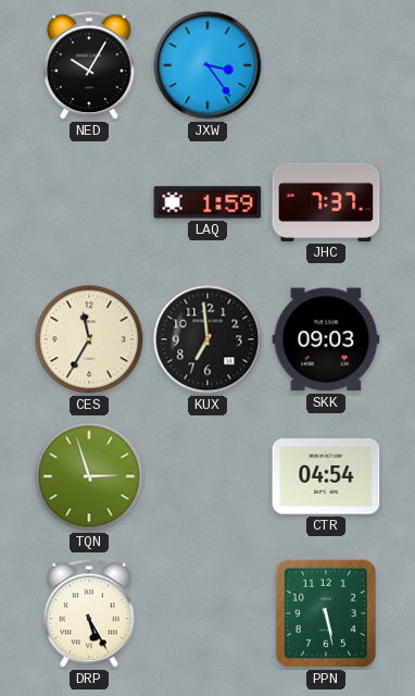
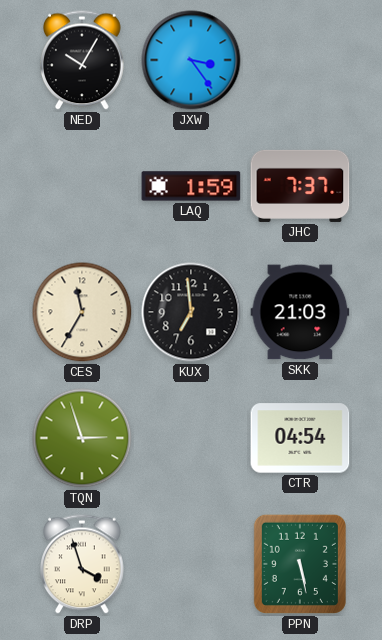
SKK: 09:03 -> 21:03 (300, 312)
DRP: 5:25 -> 3:57 (82, 564)
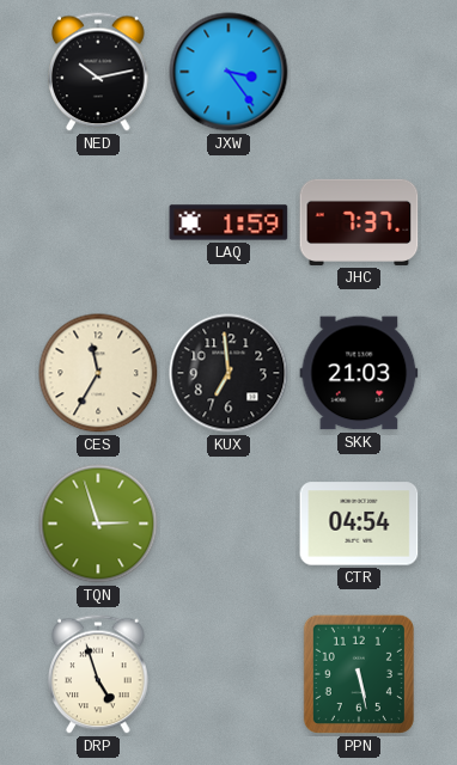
NED: 10:05 -> 10:13 (98, 72)
DRP: 3:57 -> 4:57 (98, 674)
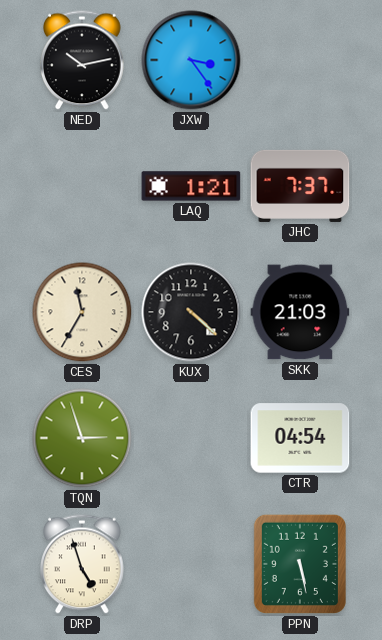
LAQ: 1:59 -> 1:21 (191, 186)
KUX: 6:59 -> 4:22 (191, 312)
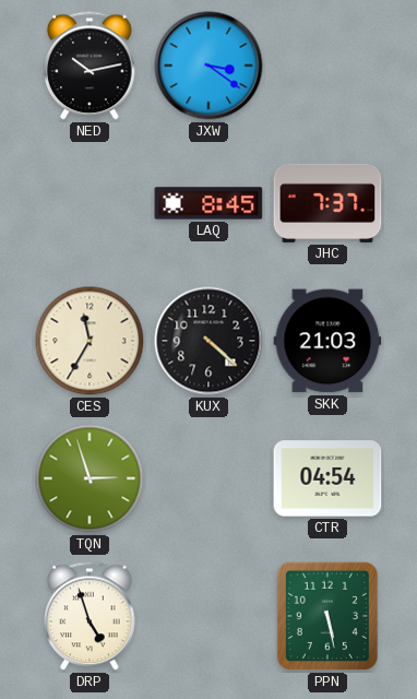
JXW: 3:24 -> 3:21 (208, 66)
LAQ: 1:21 -> 8:45 (208, 203)
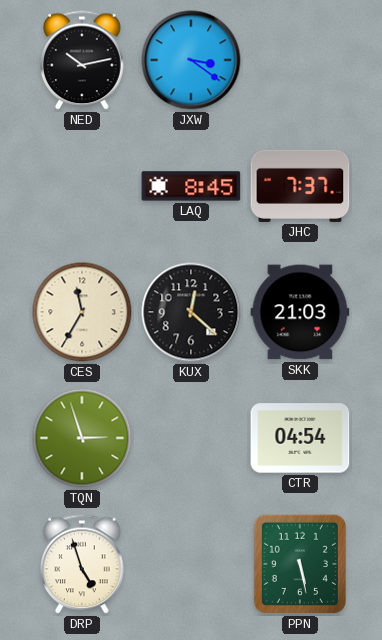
KUX: 4:22 -> 12:22 (191, 312)
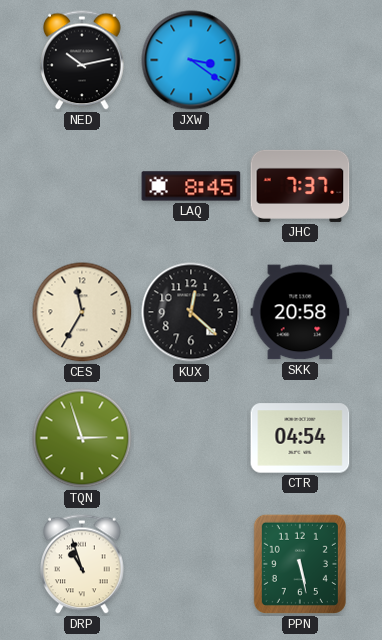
SKK: 21:03 -> 20:58 (300, 312)
DRP: 4:57 -> 10:57 (82, 564)
